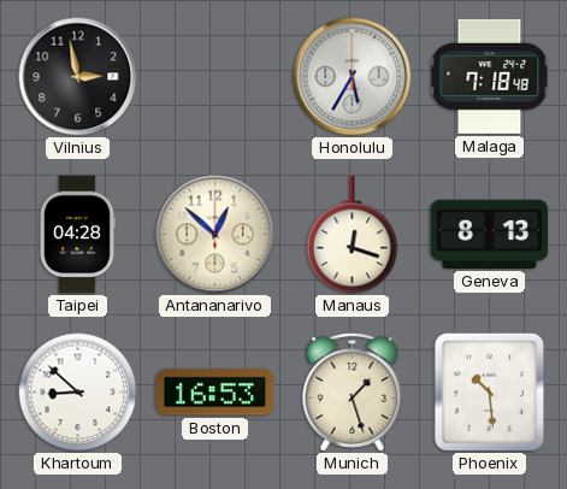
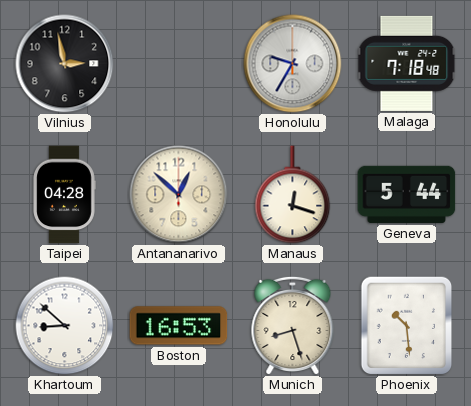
Honolulu: 5:35 -> 9:35 (293, 64)
Geneva: 8:13 -> 5:44 (407, 194)
Munich: 1:27 -> 8:27 (293, 325)
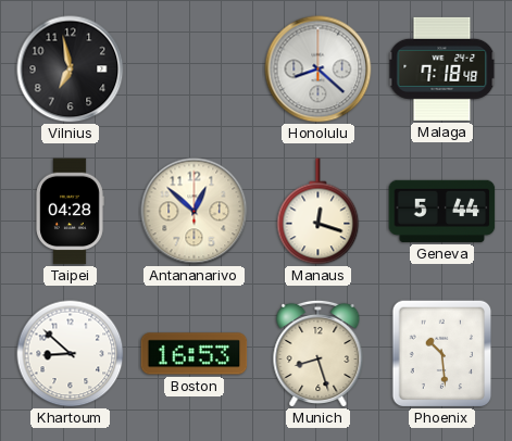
Vilnius: 2:58 -> 6:58 (71, 70)
Honolulu: 9:35 -> 8:22 (319, 70)
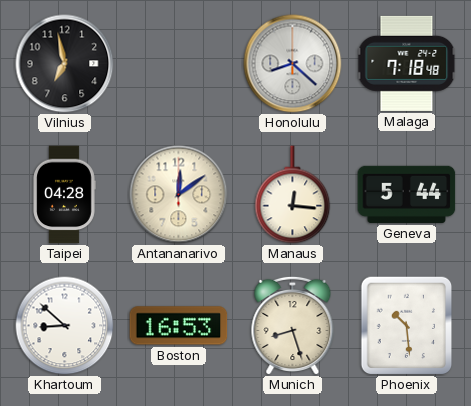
Antananarivo: 12:52 -> 12:09 (179, 195)
Manaus: 12:18 -> 12:16 (293, 195)
